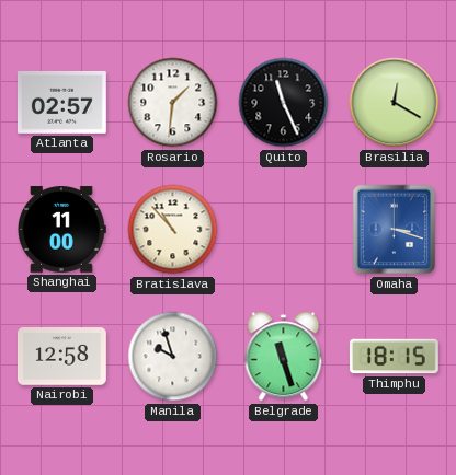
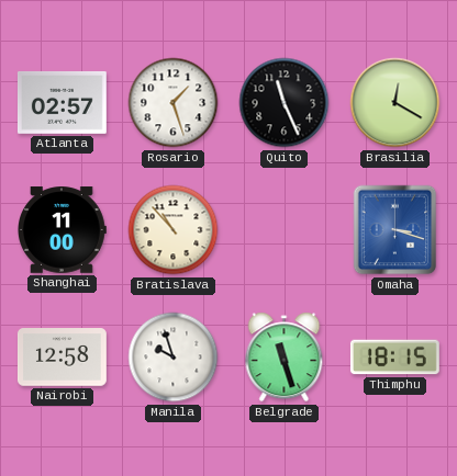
Rosario: 1:31 -> 1:27 (174, 103)
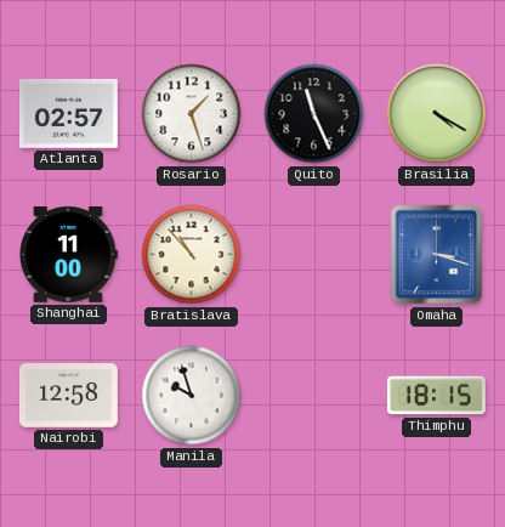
Brasilia: 12:20 -> 4:20 (437, 114)
Belgrade: 11:27 -> none (285, 358)
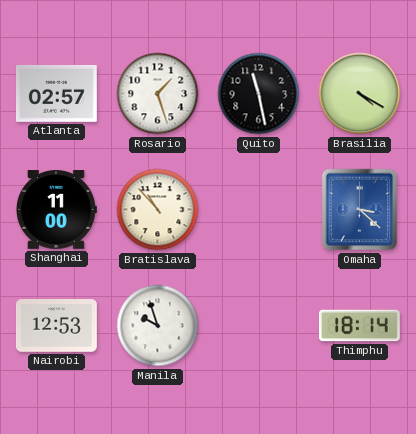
Quito: 11:26 -> 11:28 (259, 94)
Omaha: 3:18 -> 3:22 (360, 210)
Nairobi: 12:58 -> 12:53 (56, 326)
Thimphu: 18:15 -> 18:14 (359, 326)
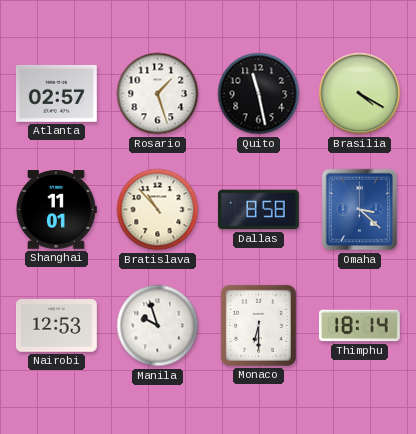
Shanghai: 11:00 -> 11:01 (57, 210)
Dallas: none -> 8:58 (259, 210)
Monaco: none -> 6:30 (258, 325)
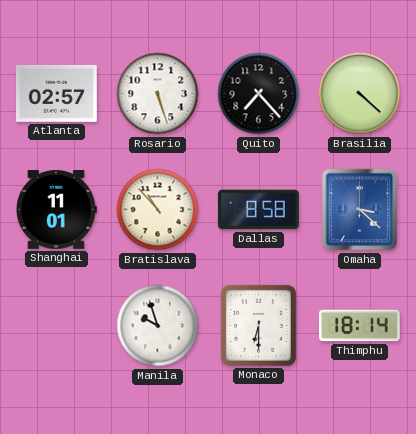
Rosario: 1:27 -> 5:27 (158, 94)
Quito: 11:28 -> 7:23 (259, 94)
Brasilia: 4:20 -> 4:22 (360, 94)
Nairobi: 12:53 -> none (56, 326)
